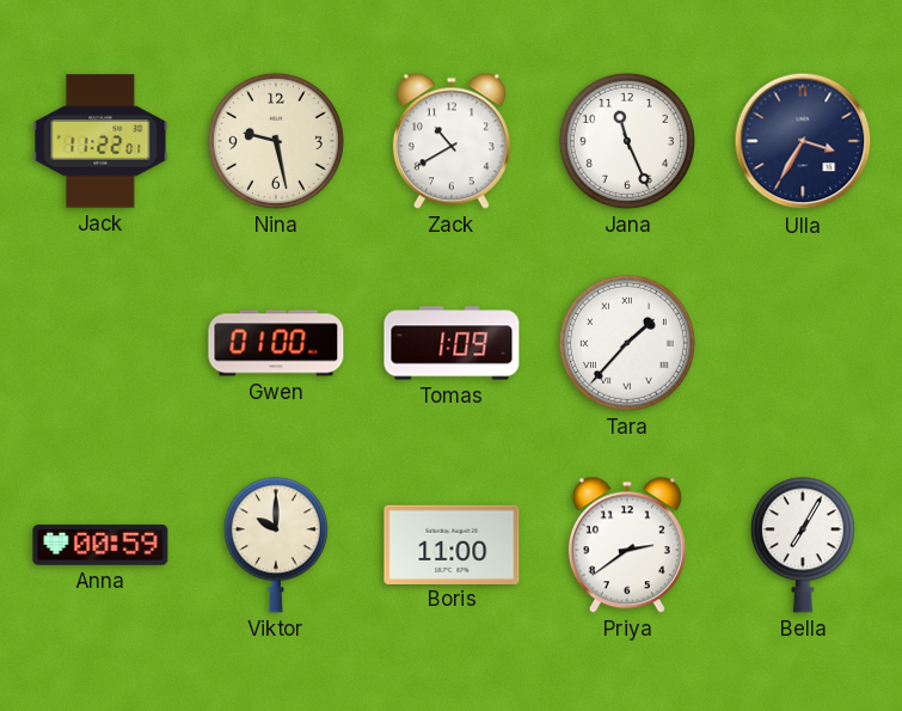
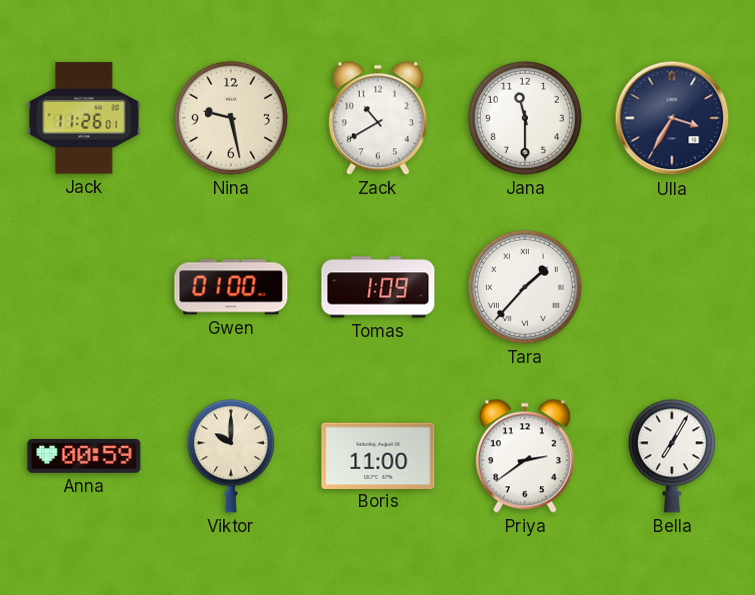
Jack: 11:22 -> 11:26 (84, 118)
Jana: 11:26 -> 11:30 (525, 118)
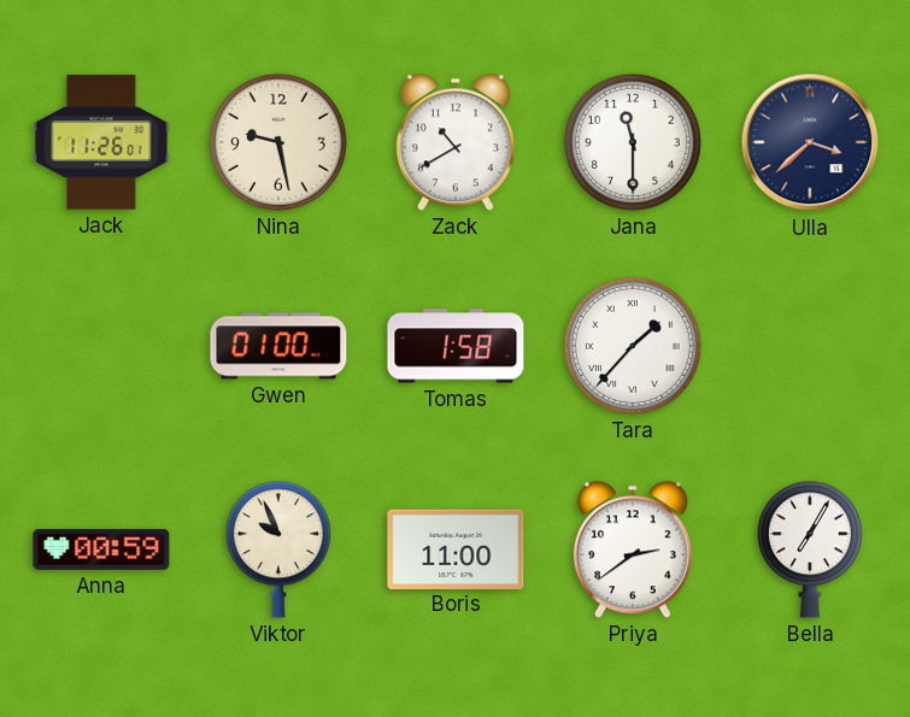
Ulla: 3:35 -> 3:38 (810, 142)
Tomas: 1:09 -> 1:58 (456, 346)
Viktor: 10:00 -> 9:56 (278, 549)
